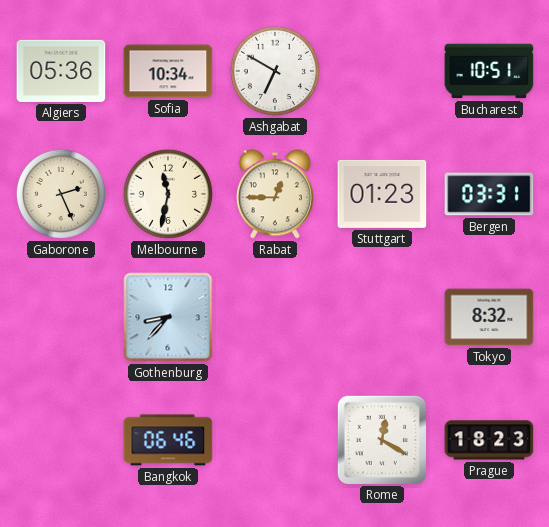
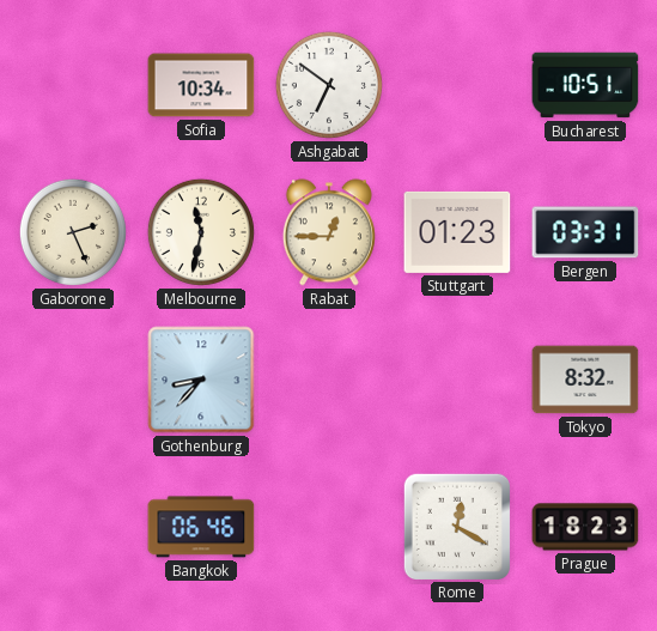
Algiers: 05:36 -> none (61, 71)
Ashgabat: 6:50 -> 6:51 (329, 85)
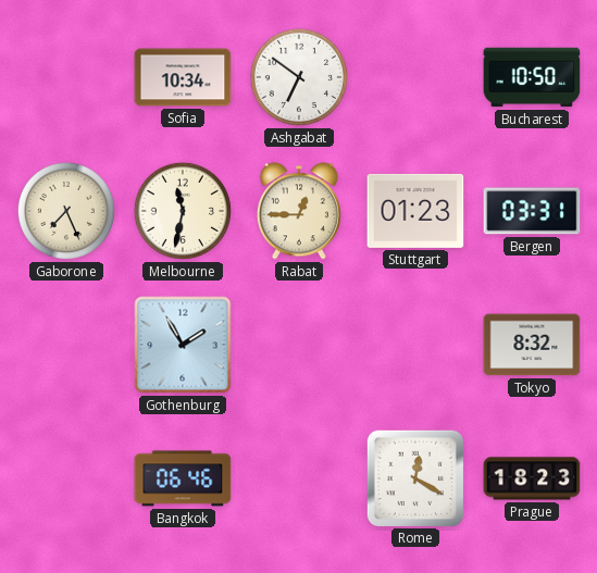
Bucharest: 10:51 -> 10:50 (532, 77)
Gaborone: 2:26 -> 7:26 (66, 211)
Gothenburg: 8:37 -> 1:55 (183, 345)
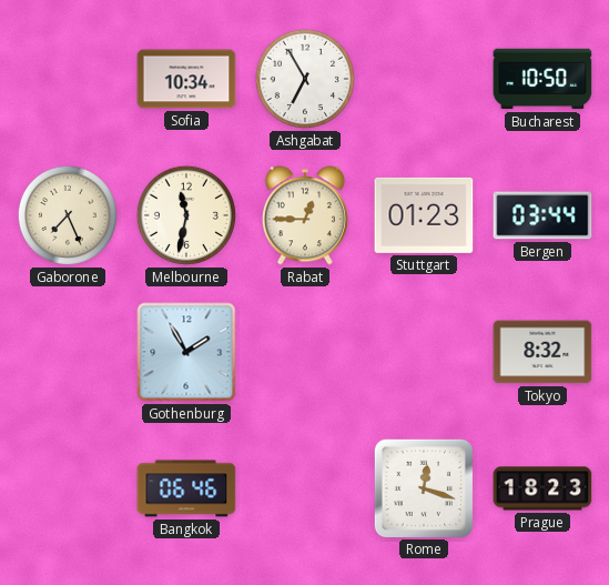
Ashgabat: 6:51 -> 6:55 (305, 79)
Bergen: 03:31 -> 03:44 (542, 215)
Rome: 12:20 -> 12:18 (423, 487)
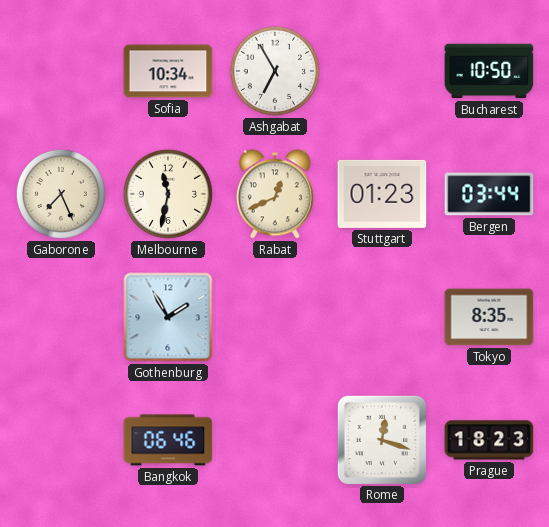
Rabat: 12:45 -> 12:41 (275, 194)
Tokyo: 8:32 -> 8:35 (489, 317)
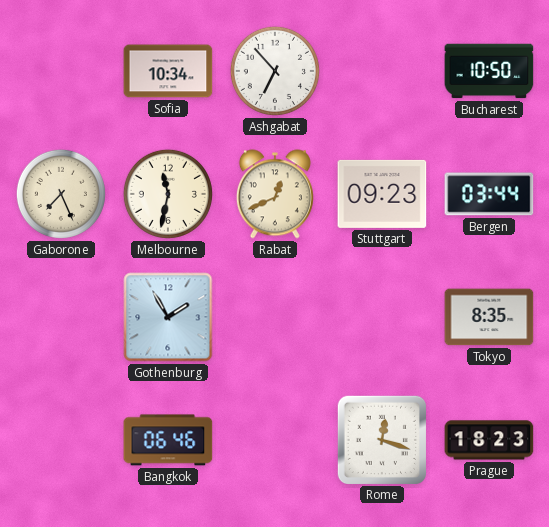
Ashgabat: 6:55 -> 6:53 (275, 71)
Stuttgart: 01:23 -> 09:23 (382, 194)
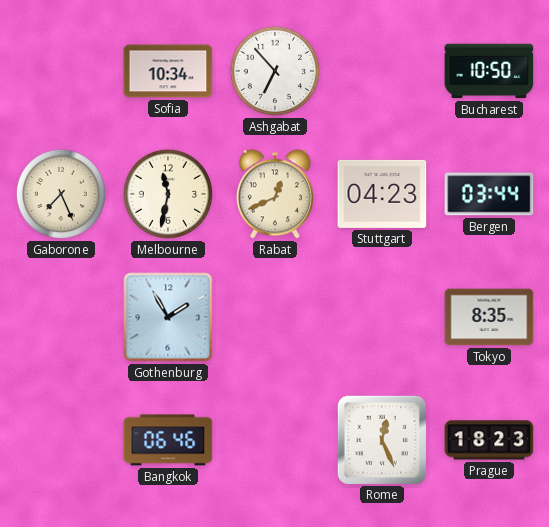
Stuttgart: 09:23 -> 04:23 (382, 194)
Rome: 12:18 -> 12:26 (381, 439)
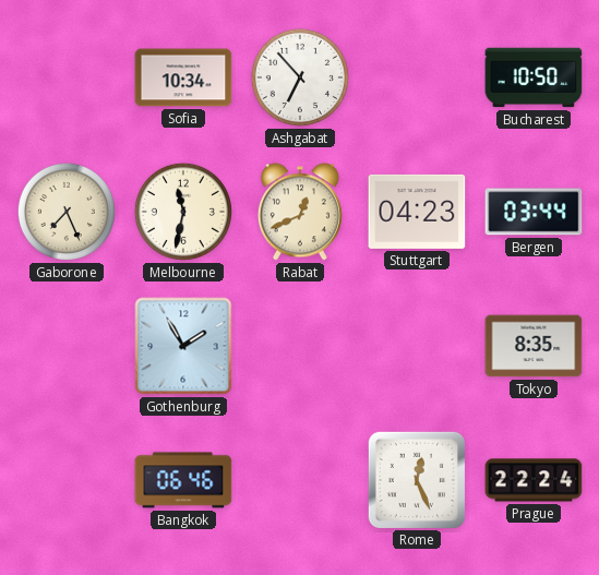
Prague: 18:23 -> 22:24 (534, 480)
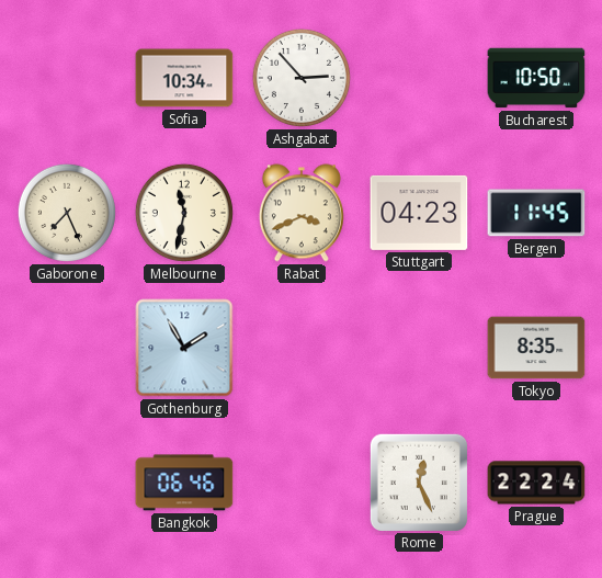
Ashgabat: 6:53 -> 2:53 (302, 78)
Rabat: 12:41 -> 3:41 (302, 213)
Bergen: 03:44 -> 11:45 (536, 213)
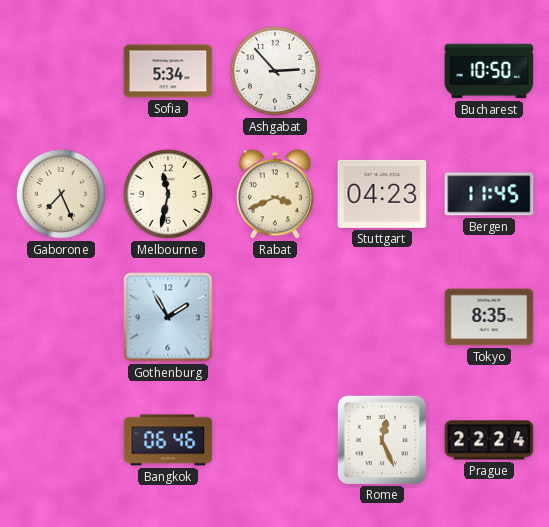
Sofia: 10:34 -> 5:34 (168, 71)
